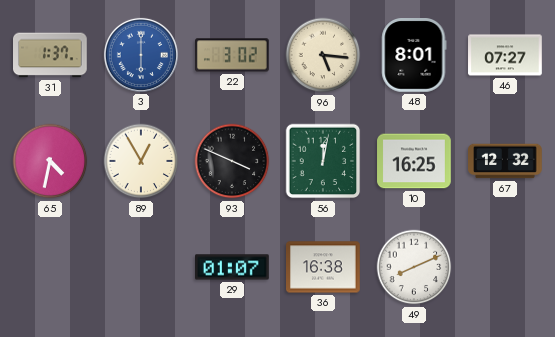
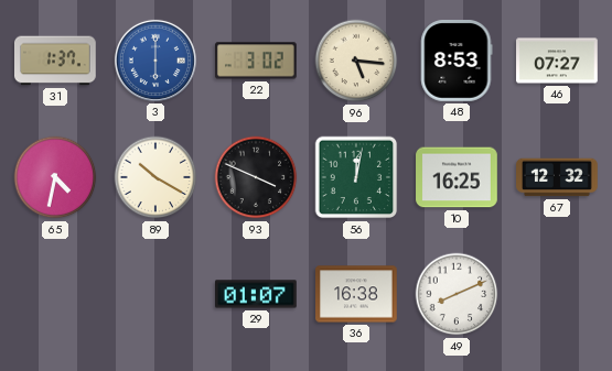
48: 8:01 -> 8:53 (457, 62)
89: 12:55 -> 10:20 (155, 177)
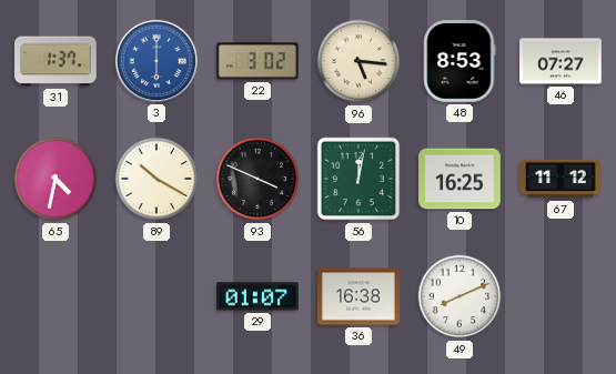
67: 12:32 -> 11:12 (561, 179)
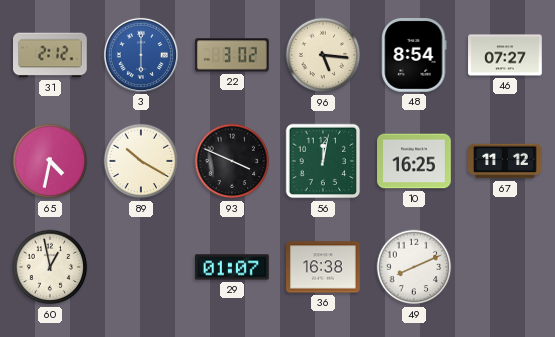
31: 1:37 -> 2:12 (51, 55)
48: 8:53 -> 8:54 (414, 56)
60: none -> 12:58 (50, 267)
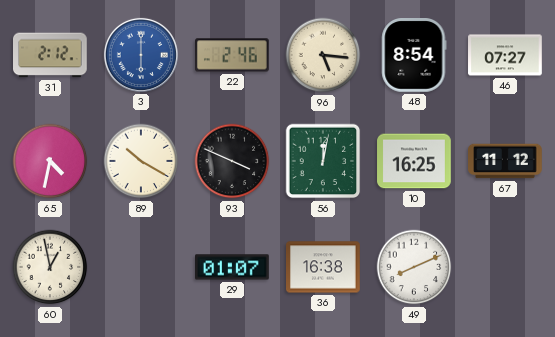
22: 3:02 -> 2:46 (233, 55)
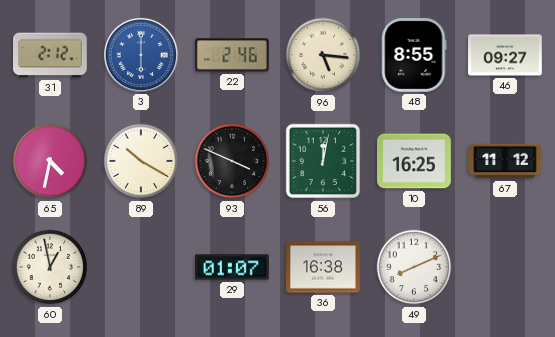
48: 8:54 -> 8:55 (414, 56)
46: 07:27 -> 09:27 (505, 55)
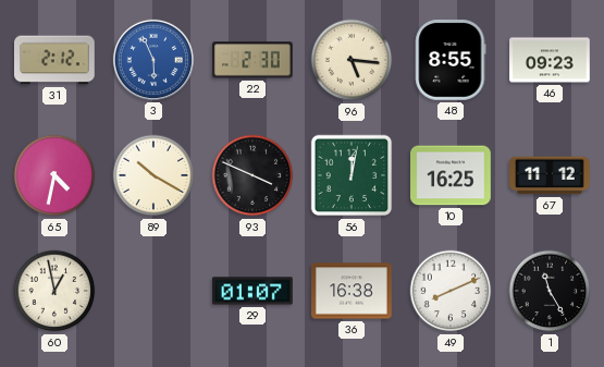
3: 6:00 -> 5:56 (153, 60)
22: 2:46 -> 2:30 (254, 60)
46: 09:27 -> 09:23 (550, 60)
1: none -> 11:25 (550, 291)
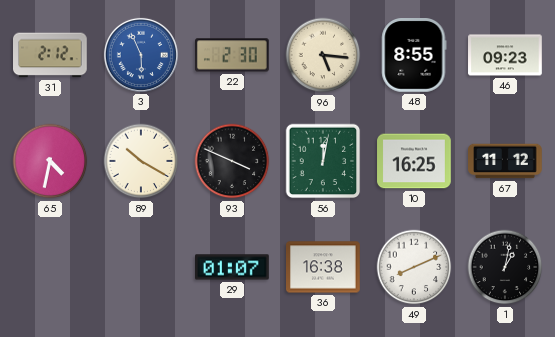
60: 12:58 -> none (54, 291)
1: 11:25 -> 1:02 (505, 267)
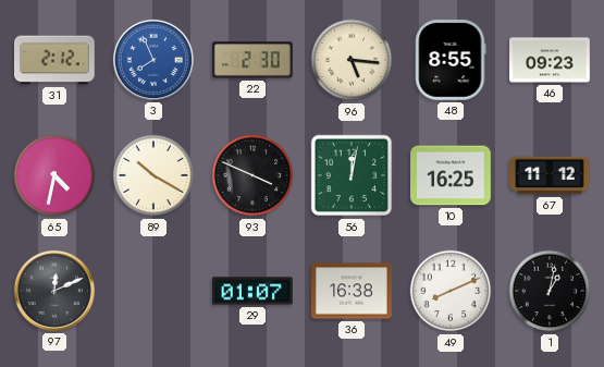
3: 5:56 -> 7:56 (153, 60)
97: none -> 12:11 (54, 291)
